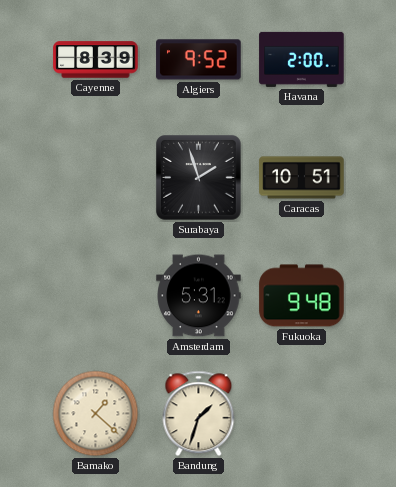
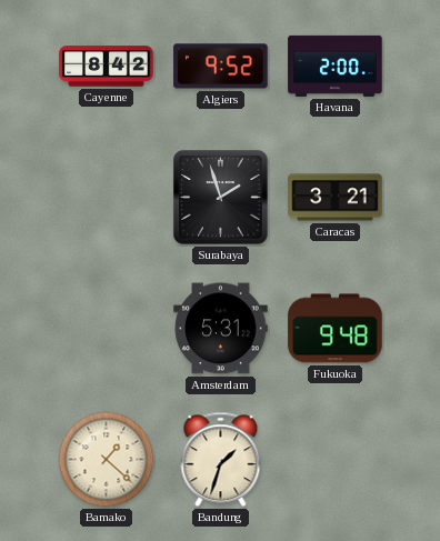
Cayenne: 8:39 -> 8:42 (107, 67)
Caracas: 10:51 -> 3:21 (336, 198)
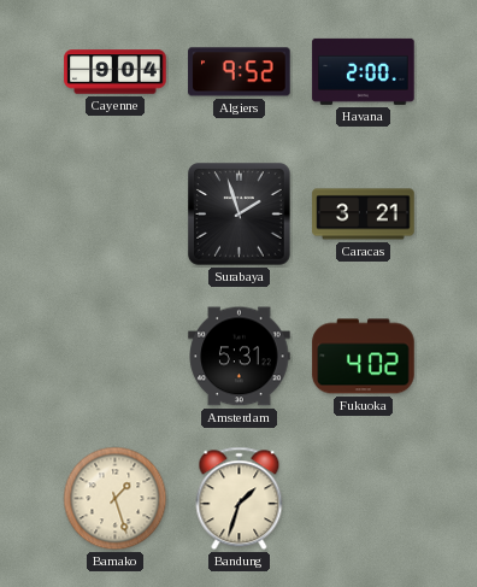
Cayenne: 8:42 -> 9:04 (116, 72)
Fukuoka: 9:48 -> 4:02 (364, 357)
Bamako: 1:22 -> 1:27 (116, 499)
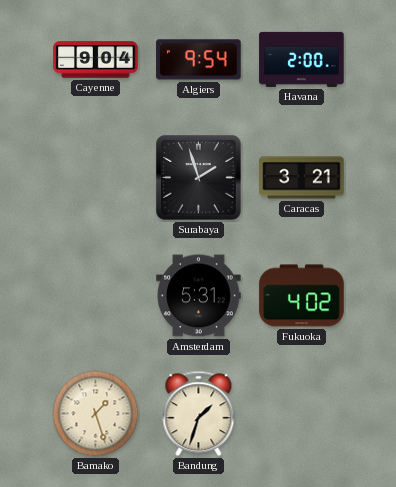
Algiers: 9:52 -> 9:54 (199, 60)
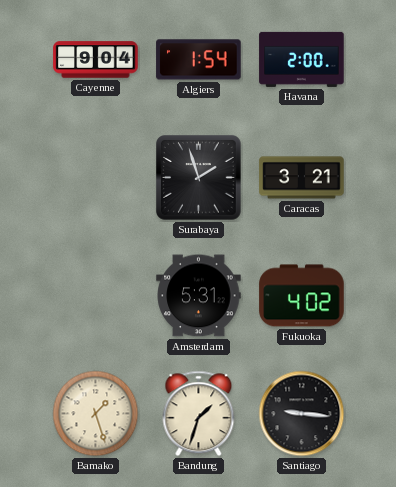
Algiers: 9:54 -> 1:54 (199, 60)
Santiago: none -> 9:16 (302, 414)
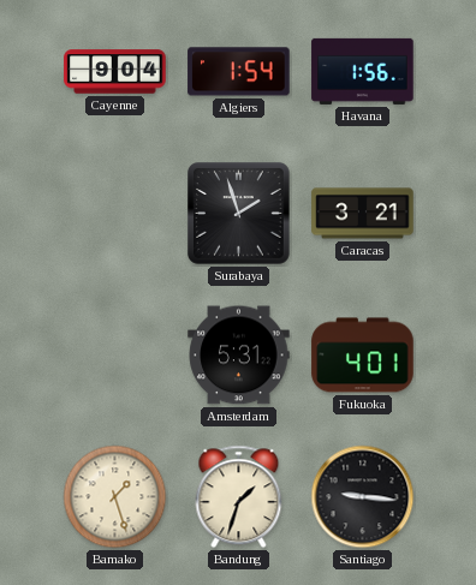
Havana: 2:00 -> 1:56 (363, 71)
Fukuoka: 4:02 -> 4:01 (363, 356)
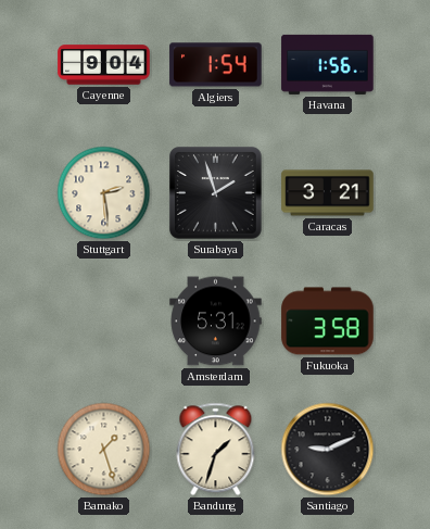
Stuttgart: none -> 2:29 (104, 193)
Fukuoka: 4:01 -> 3:58 (328, 322)
Santiago: 9:16 -> 9:11 (328, 450)
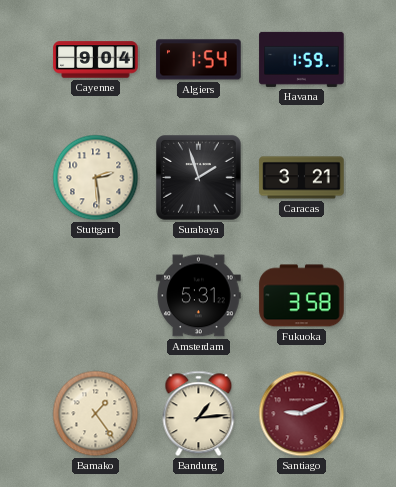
Havana: 1:56 -> 1:59 (302, 59)
Bamako: 1:27 -> 1:24 (96, 414)
Bandung: 1:33 -> 1:14 (199, 414)
Santiago dial: black -> burgundy (302, 414)
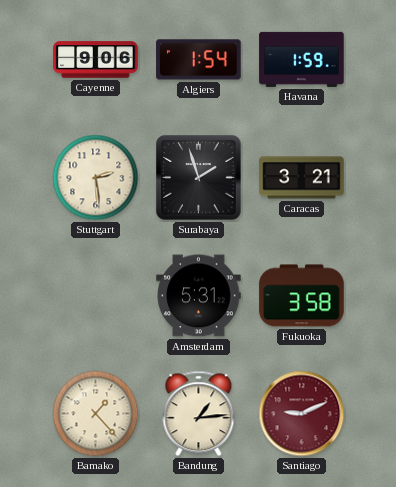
Cayenne: 9:04 -> 9:06 (96, 60)
Bamako: 1:24 -> 1:23 (96, 414)
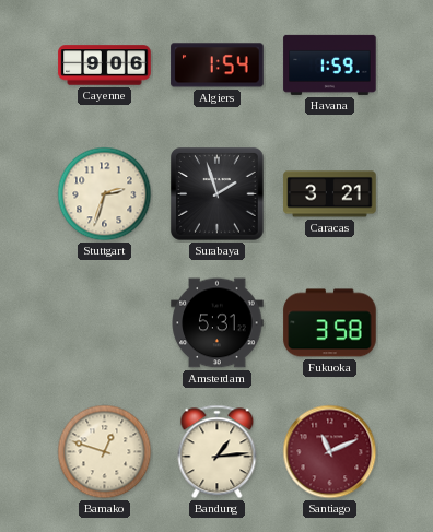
Stuttgart: 2:29 -> 2:33 (105, 194)
Bamako: 1:23 -> 12:48 (105, 452)
Santiago: 9:11 -> 11:11 (330, 452)
